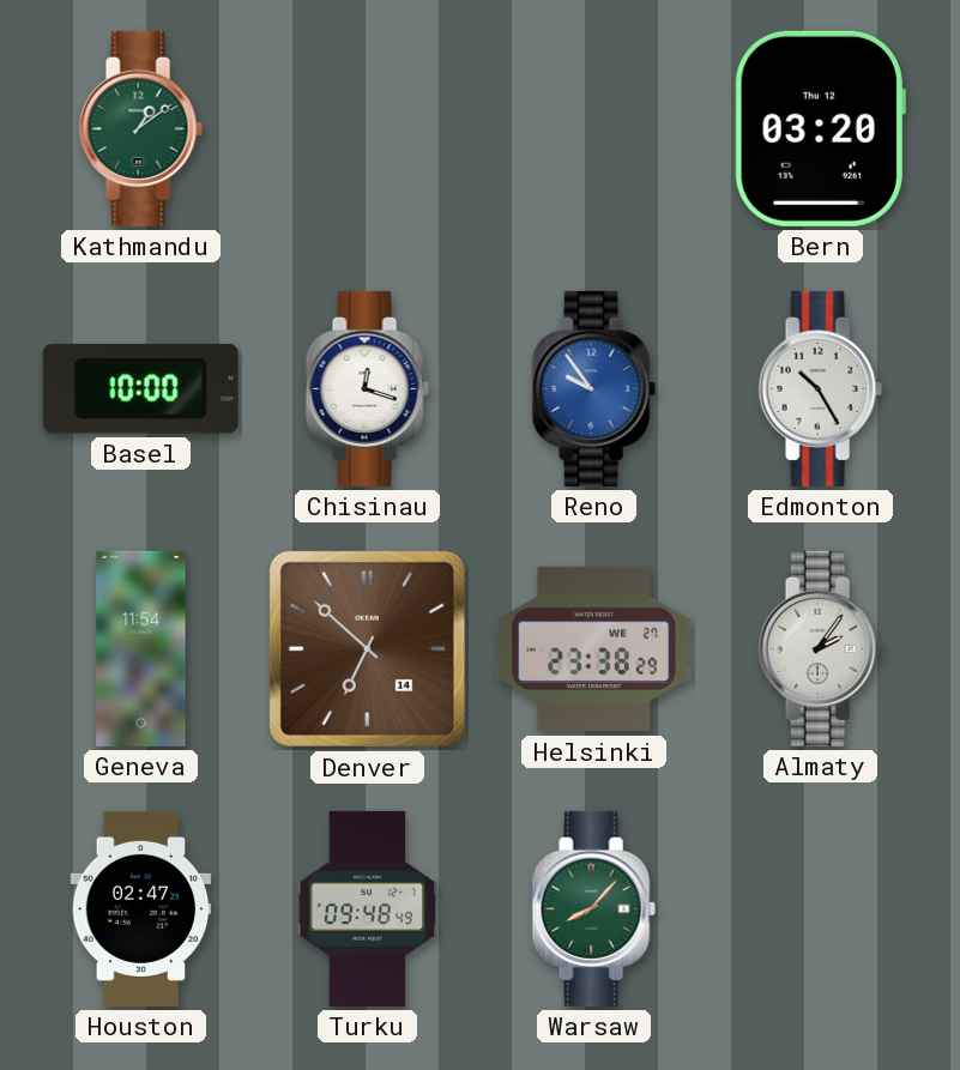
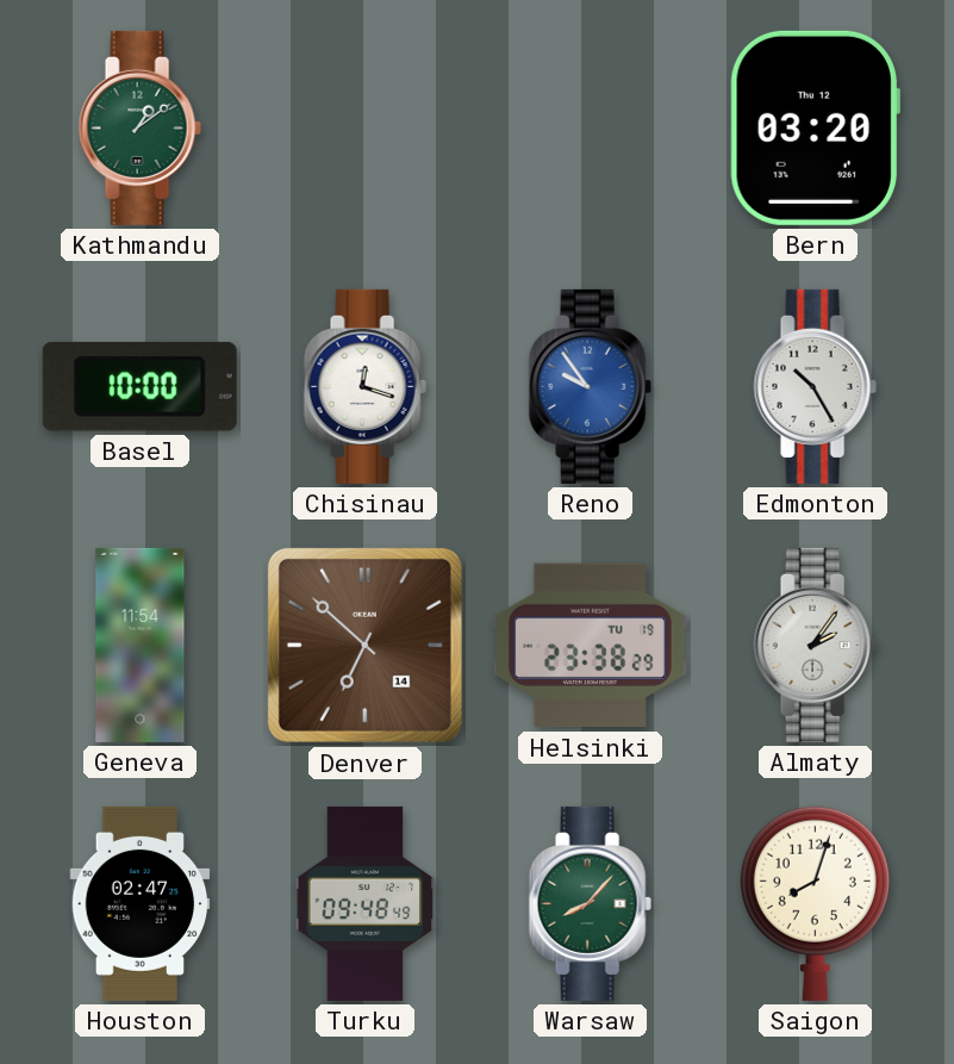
Helsinki date: WE 27 -> TU 19 (590, 646)
Saigon: none -> 8:03 (815, 903)
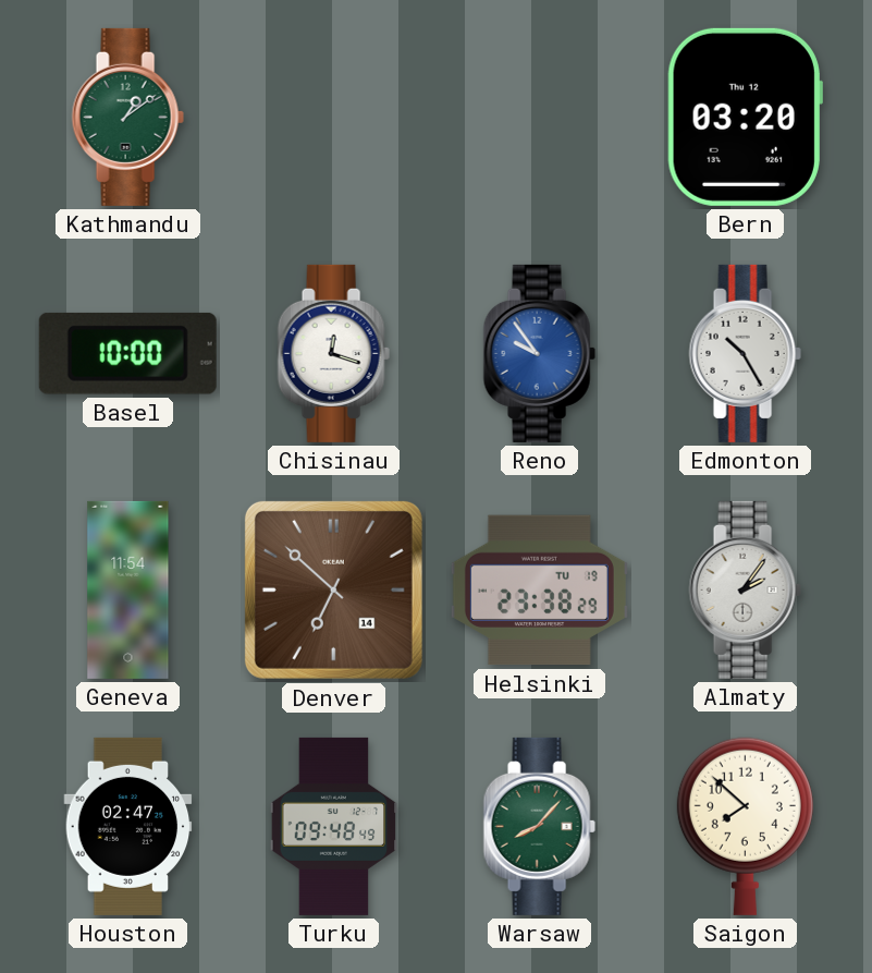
Saigon: 8:03 -> 7:52 (745, 826)
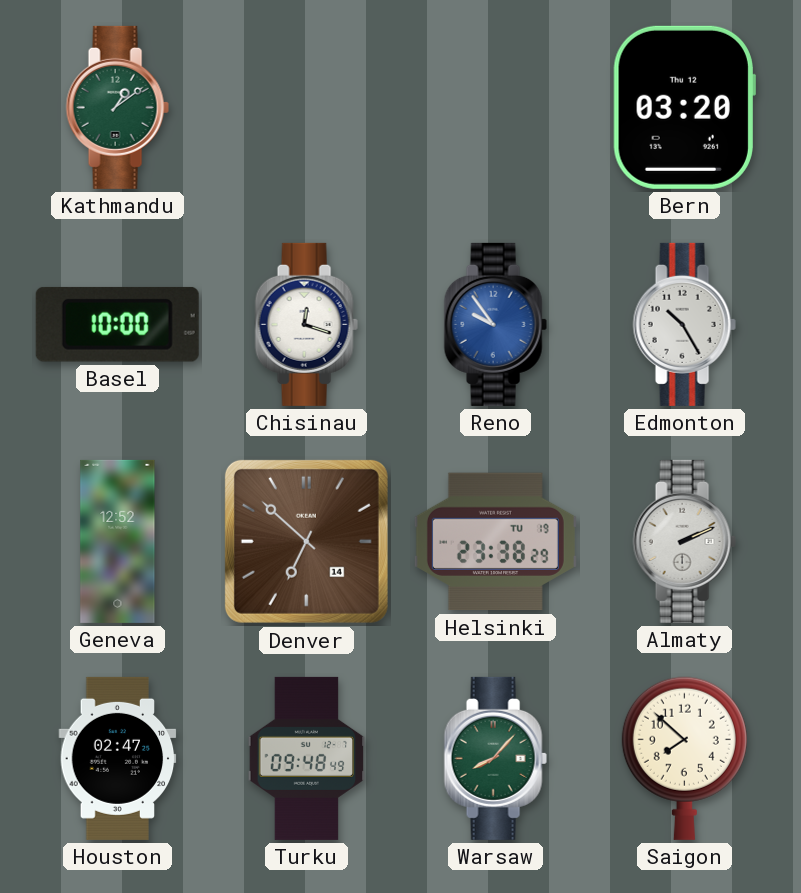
Geneva: 11:54 -> 12:52 (118, 541)
Almaty: 2:06 -> 2:11 (684, 541)
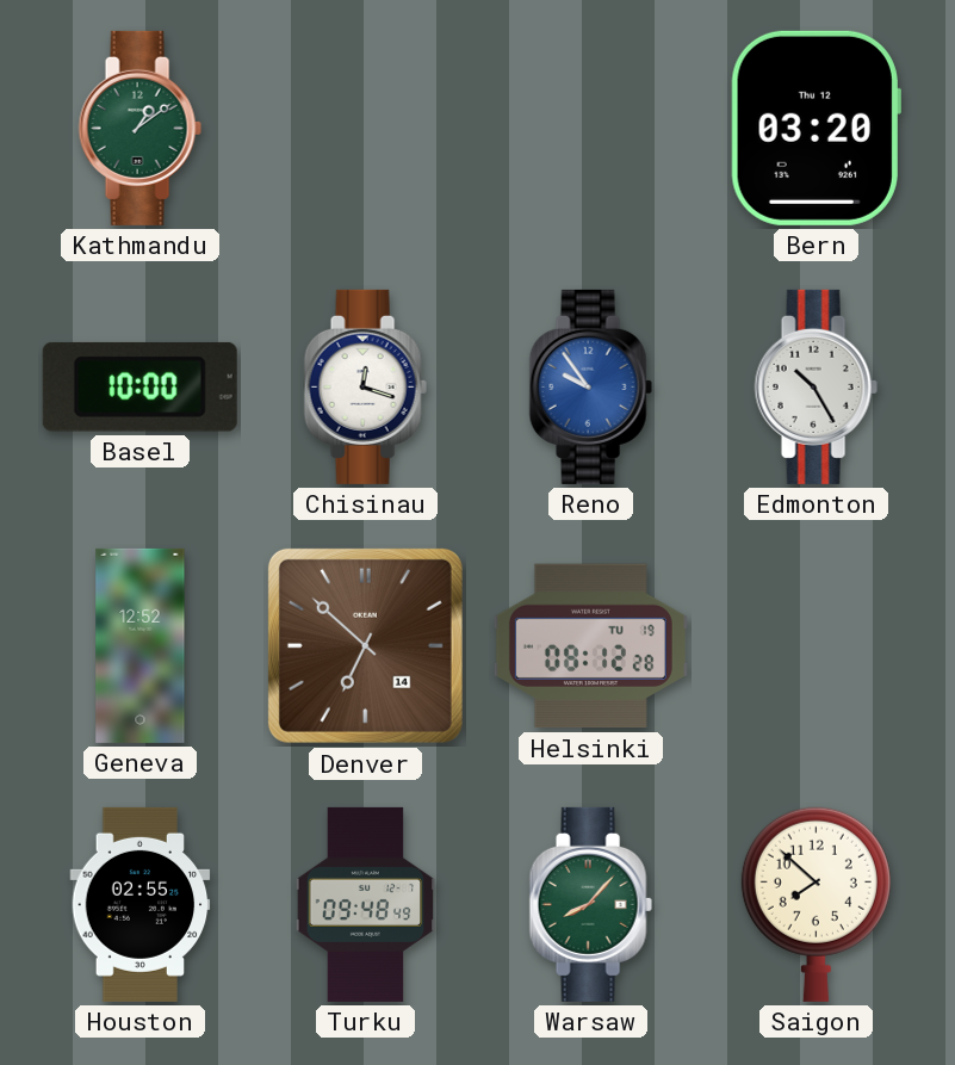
Helsinki: 23:38 -> 08:12 (590, 646)
Almaty: 2:11 -> none (684, 541)
Houston: 02:47 -> 02:55 (141, 904)
